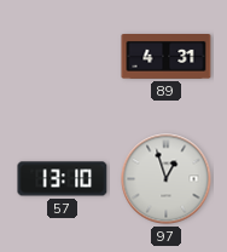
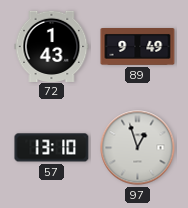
72: none -> 1:43 (52, 46)
89: 4:31 -> 9:49 (138, 47)
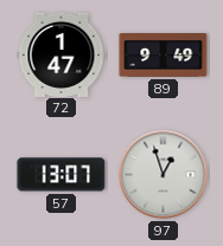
72: 1:43 -> 1:47 (62, 54)
57: 13:10 -> 13:07 (62, 175)
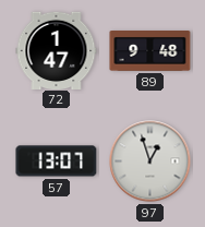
89: 9:49 -> 9:48 (150, 51)
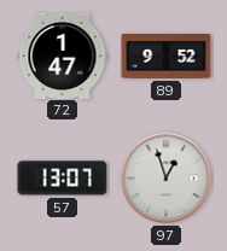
89: 9:48 -> 9:52 (167, 57)
